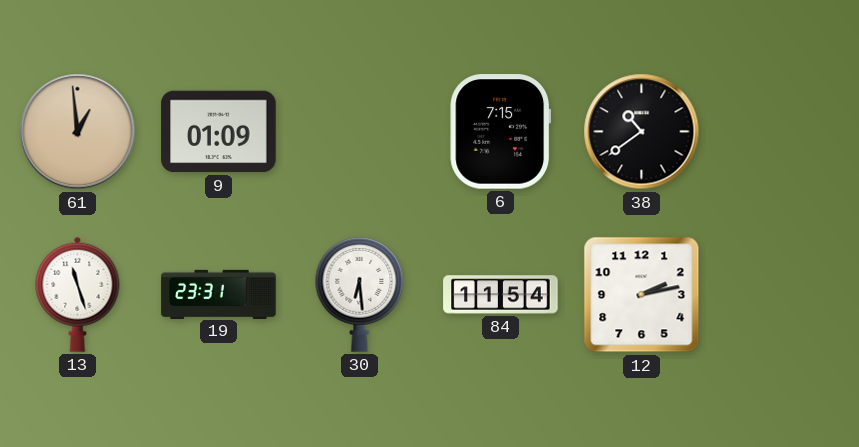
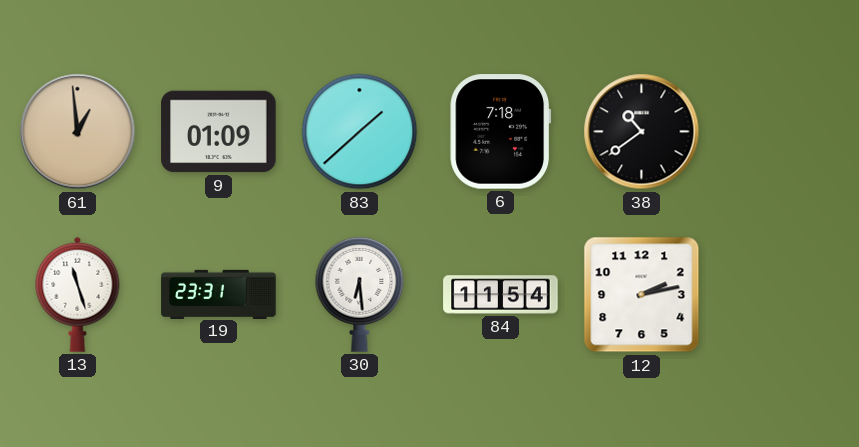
83: none -> 1:38 (360, 132)
6: 7:15 -> 7:18 (501, 132)
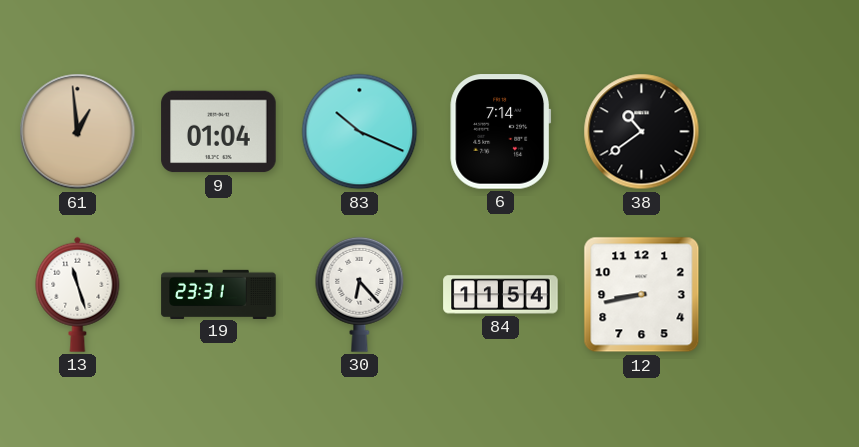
9: 01:09 -> 01:04 (219, 132)
83: 1:38 -> 10:19 (360, 132)
6: 7:18 -> 7:14 (501, 132)
30: 6:29 -> 6:23 (360, 294)
12: 2:13 -> 8:43 (642, 295)
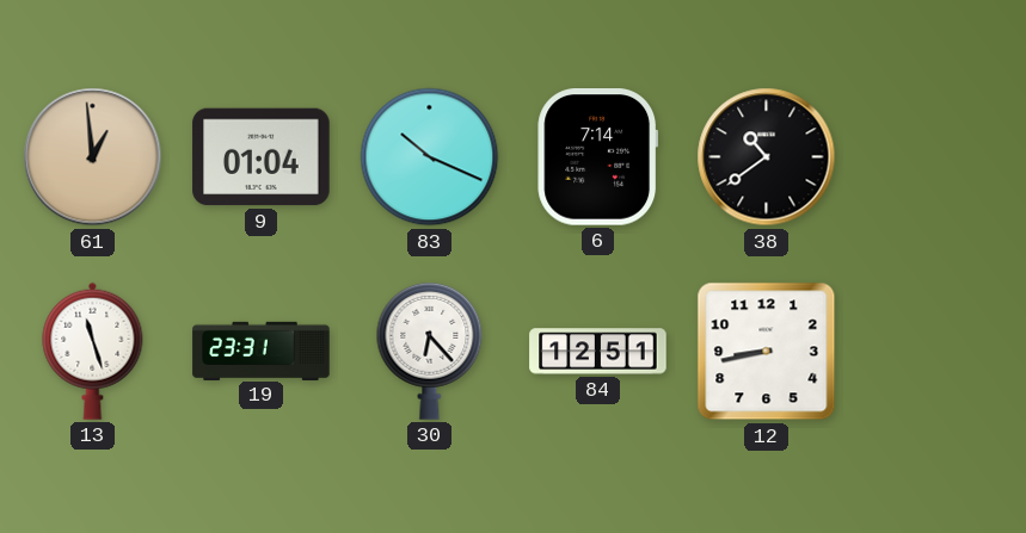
84: 11:54 -> 12:51 (598, 352)
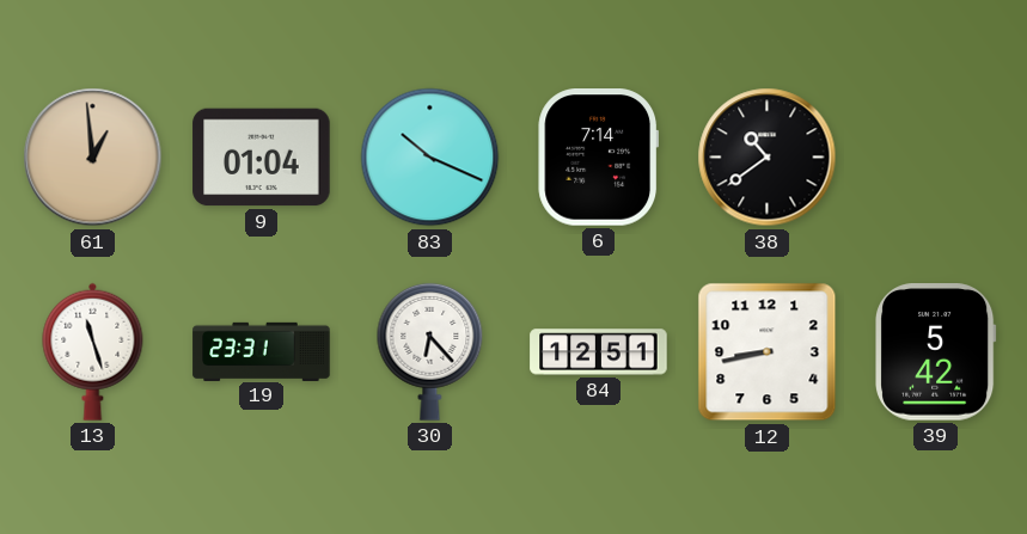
39: none -> 5:42 (936, 352)
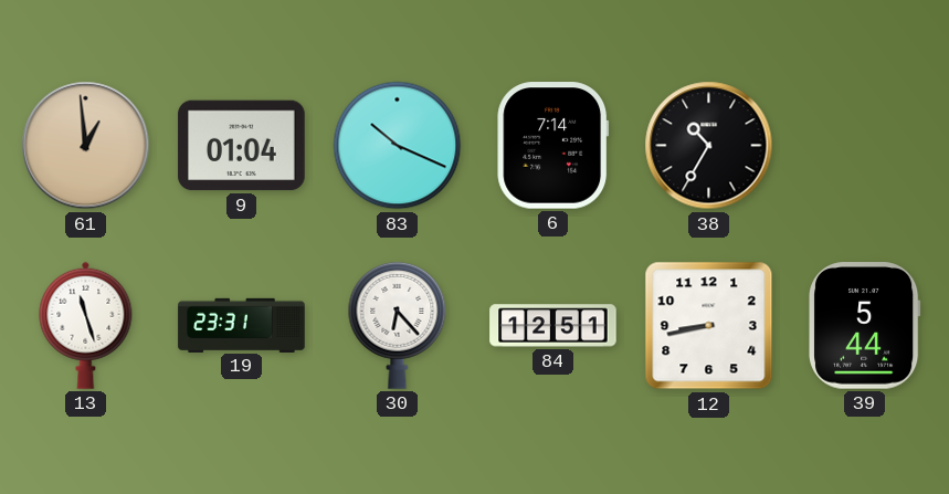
38: 10:39 -> 10:35 (709, 146)
39: 5:42 -> 5:44 (865, 326)
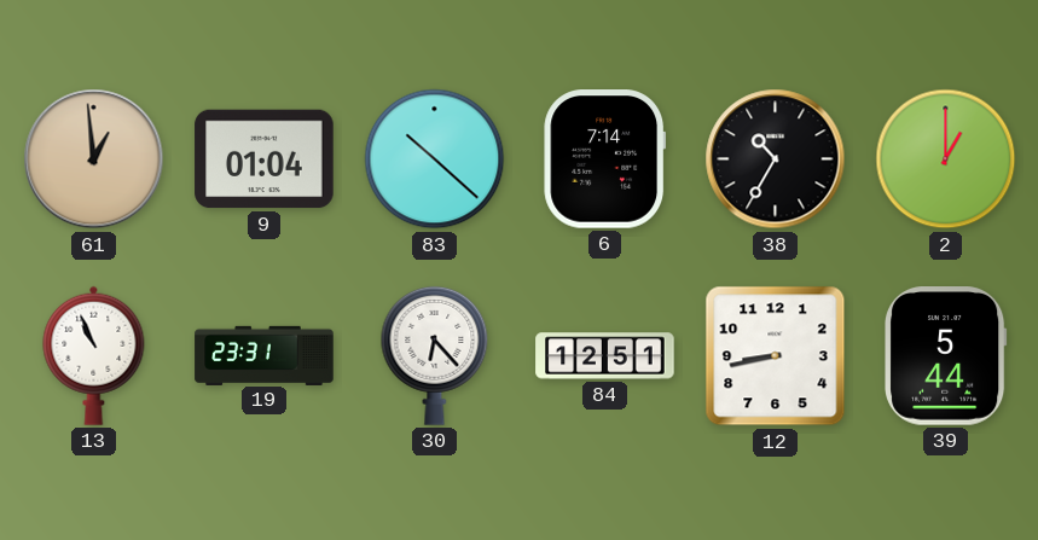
83: 10:19 -> 10:22 (435, 159)
2: none -> 1:00 (946, 159)
13: 11:27 -> 10:56 (94, 355)
